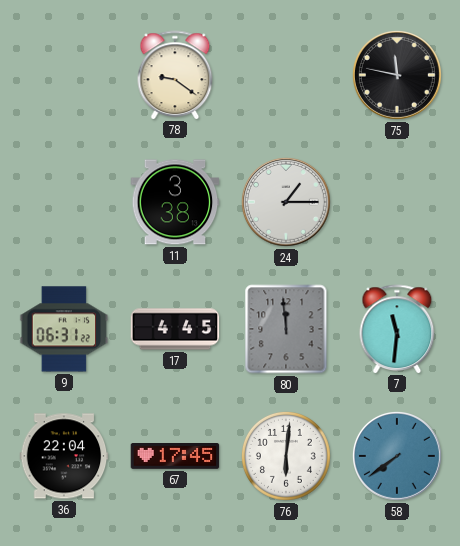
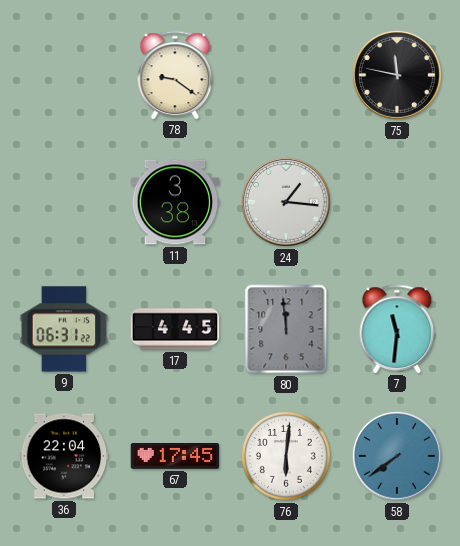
24: 1:15 -> 1:16 (286, 202)
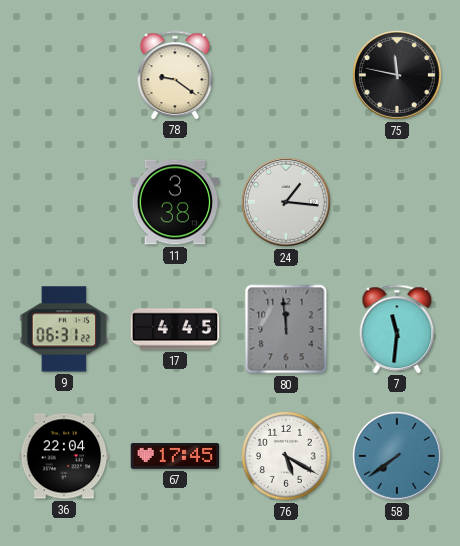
76: 6:01 -> 5:20 (286, 456)
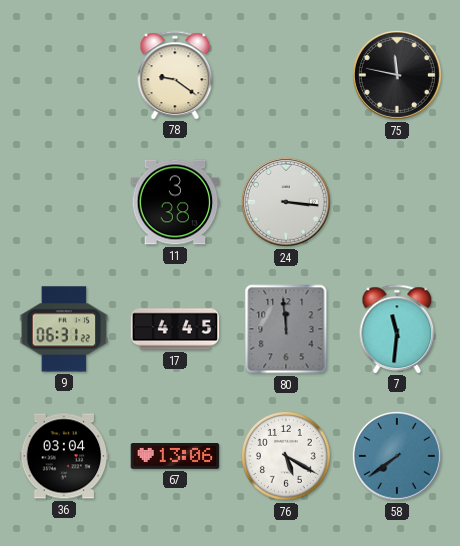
24: 1:16 -> 3:16 (286, 202)
36: 22:04 -> 03:04 (64, 456)
67: 17:45 -> 13:06 (175, 457)
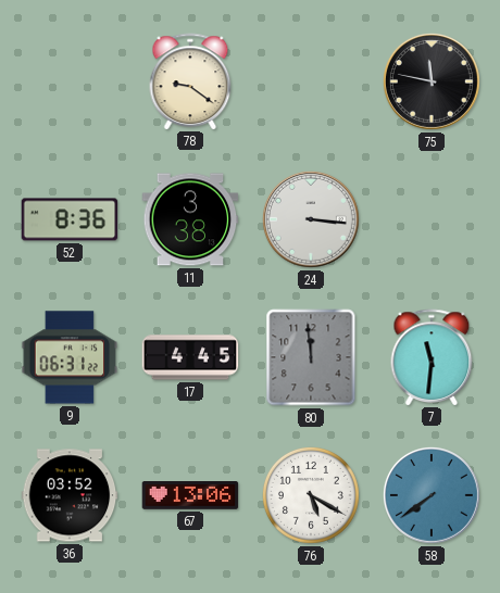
52: none -> 8:36 (70, 219)
36: 03:04 -> 03:52 (70, 495)
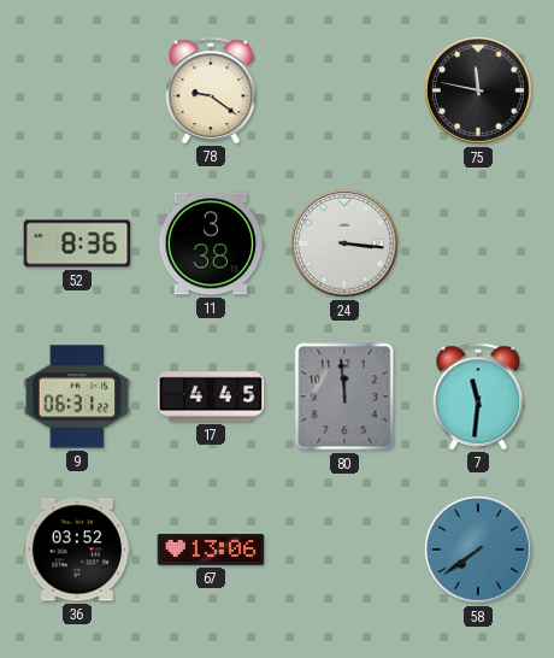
76: 5:20 -> none (311, 495)
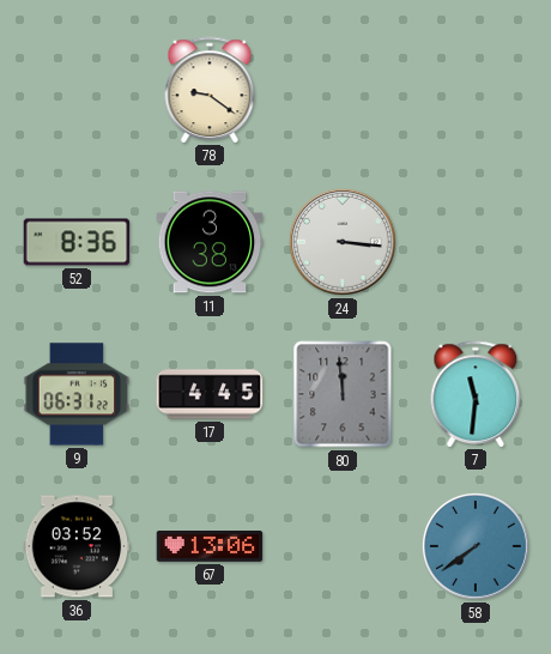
75: 11:47 -> none (478, 90)
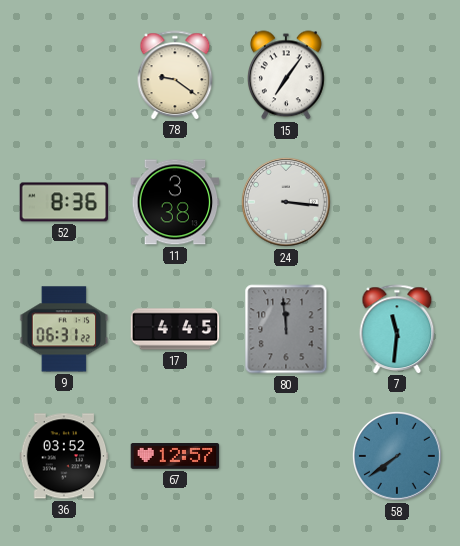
15: none -> 7:06 (286, 75)
67: 13:06 -> 12:57 (175, 457)
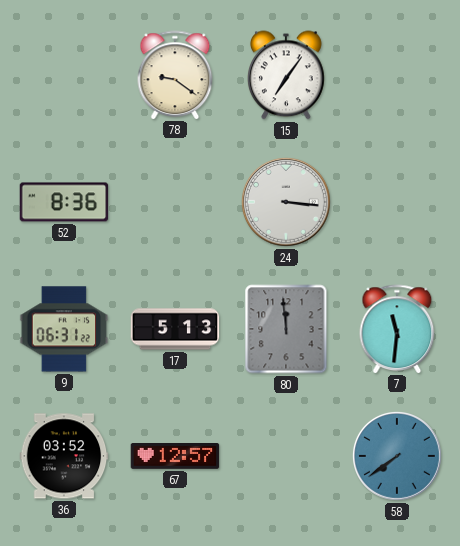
11: 3:38 -> none (175, 202)
17: 4:45 -> 5:13 (175, 329)
